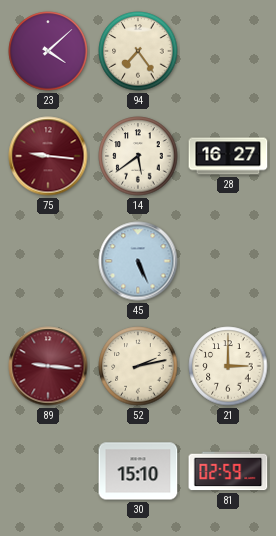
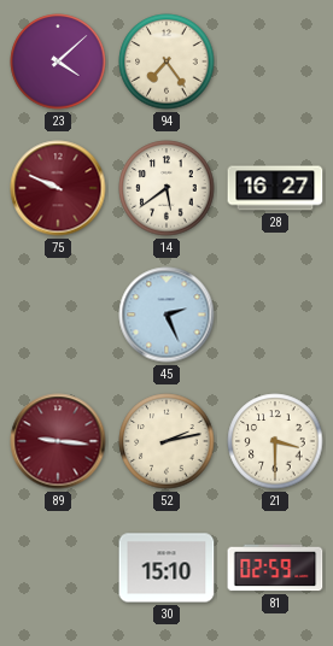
75: 9:16 -> 9:49 (58, 188)
45: 5:26 -> 2:26 (166, 315)
21: 3:00 -> 3:30 (275, 441)
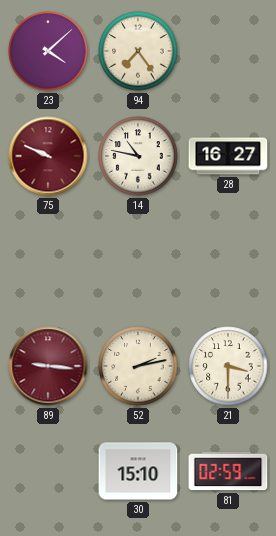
14: 5:39 -> 10:47 (138, 156)
45: 2:26 -> none (166, 315)
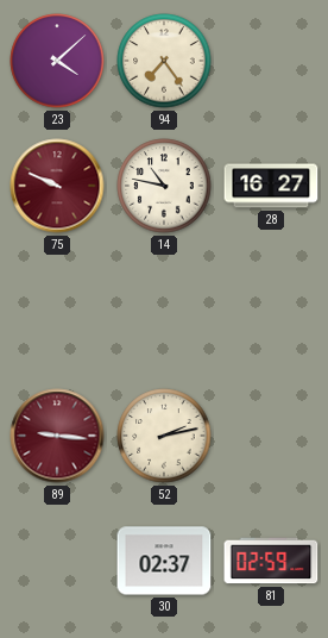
21: 3:30 -> none (228, 366)
30: 15:10 -> 02:37 (164, 561)
